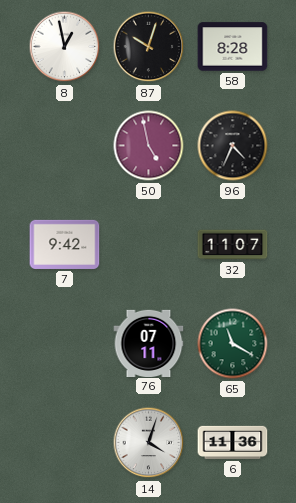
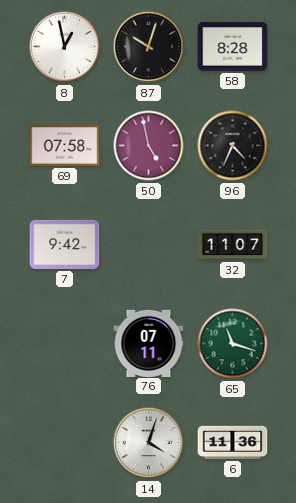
69: none -> 07:58 (65, 146)
65: 11:20 -> 11:18 (233, 344)
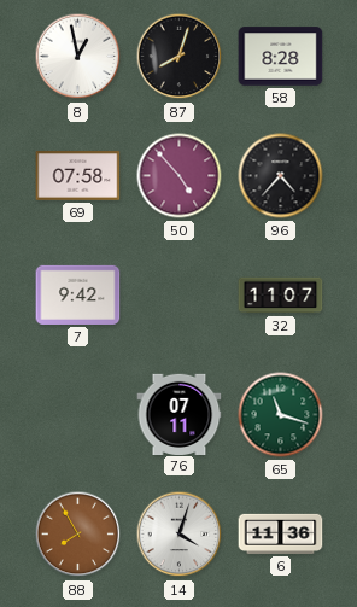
87: 10:03 -> 8:03 (180, 57)
50: 4:58 -> 4:53 (180, 176)
96: 4:34 -> 4:37 (281, 176)
88: none -> 7:55 (78, 535)
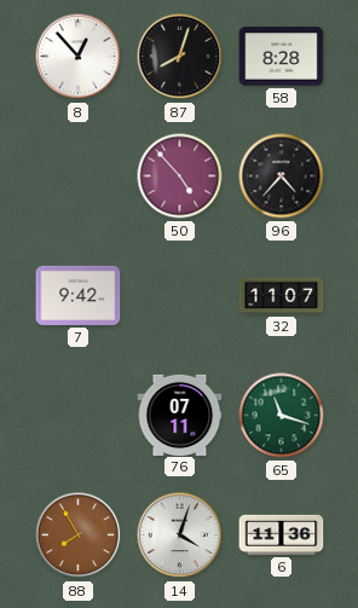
8: 12:58 -> 12:53 (79, 57)
69: 07:58 -> none (78, 176)
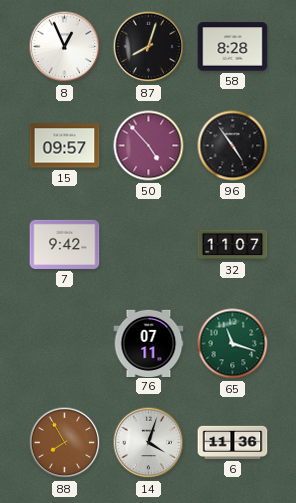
8: 12:53 -> 12:56 (65, 47)
15: none -> 09:57 (65, 146)
96: 4:37 -> 4:54 (233, 146)
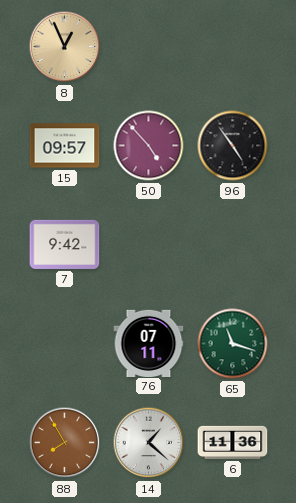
8 dial: white -> champagne (65, 47)
87: 8:03 -> none (149, 47)
58: 8:28 -> none (233, 47)
32: 11:07 -> none (233, 245)
14: 4:03 -> 1:22 (149, 443)
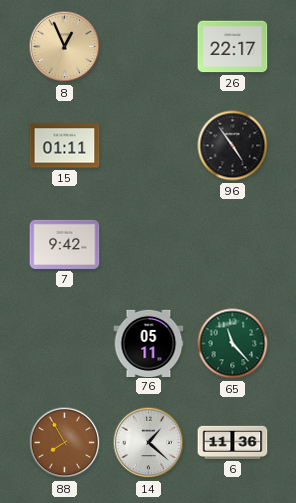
26: none -> 22:17 (233, 47)
15: 09:57 -> 01:11 (65, 146)
50: 4:53 -> none (149, 146)
76: 07:11 -> 05:11 (149, 343)
65: 11:18 -> 11:23 (233, 344)
